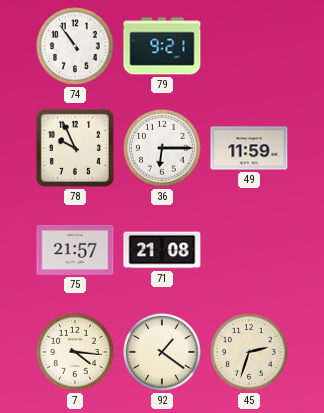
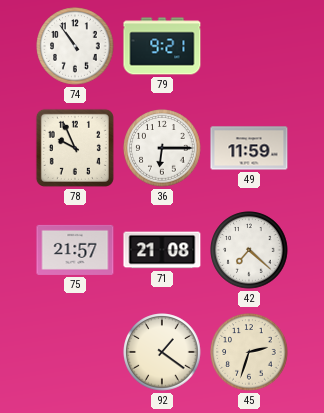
42: none -> 7:22 (249, 250)
7: 4:16 -> none (75, 352)
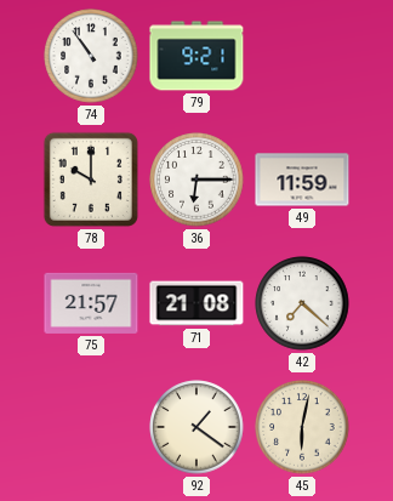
78: 9:56 -> 10:00 (91, 180)
45: 2:33 -> 6:02 (302, 427)
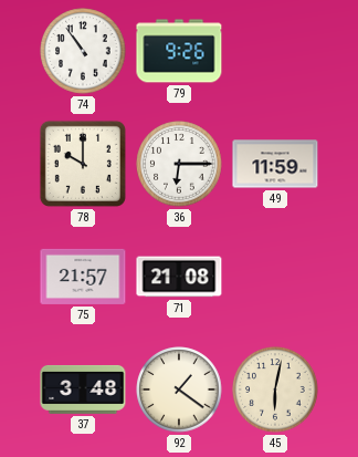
79: 9:21 -> 9:26 (179, 51)
42: 7:22 -> none (302, 303)
37: none -> 3:48 (83, 390)
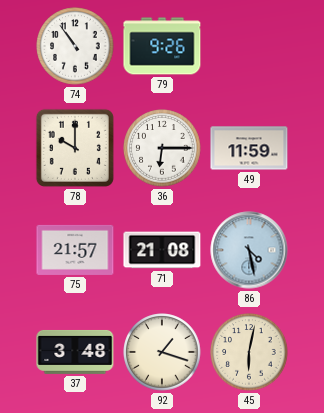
86: none -> 4:28 (249, 250)
92: 1:21 -> 1:18 (162, 352)
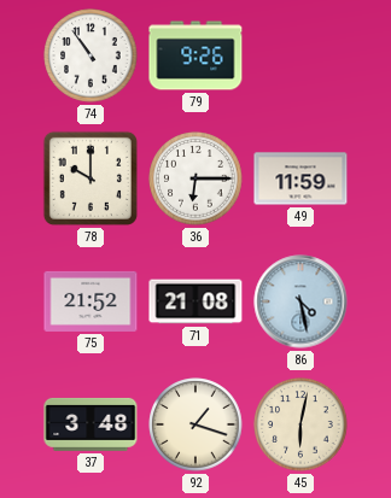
75: 21:57 -> 21:52 (91, 301)
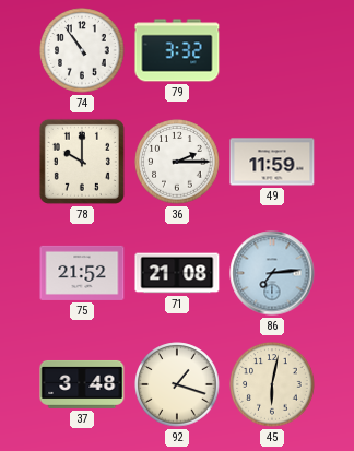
79: 9:26 -> 3:32 (177, 50)
36: 6:15 -> 2:15 (177, 162)
86: 4:28 -> 7:14 (272, 273)
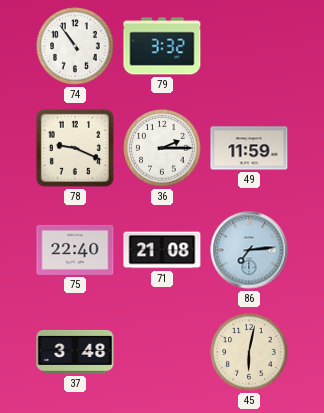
78: 10:00 -> 9:19 (75, 148)
75: 21:52 -> 22:40 (75, 250)
92: 1:18 -> none (177, 384)
